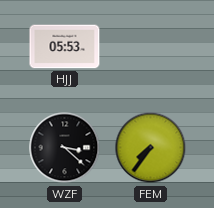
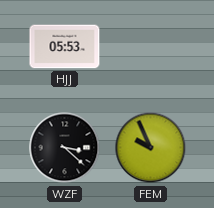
FEM: 7:36 -> 9:56 (151, 148)
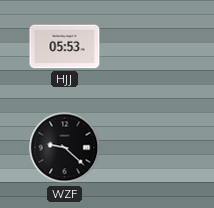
WZF: 3:22 -> 9:22 (65, 148)
FEM: 9:56 -> none (151, 148)
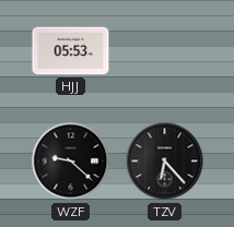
TZV: none -> 6:23 (165, 162)
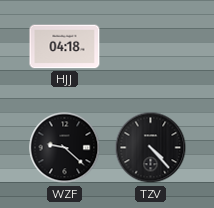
HJJ: 05:53 -> 04:18 (65, 47)
TZV: 6:23 -> 4:23 (151, 148)
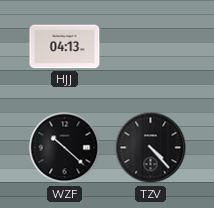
HJJ: 04:18 -> 04:13 (65, 47)
WZF: 9:22 -> 10:22 (65, 148)
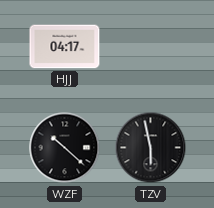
HJJ: 04:13 -> 04:17 (65, 47)
TZV: 4:23 -> 5:58 (151, 148)
